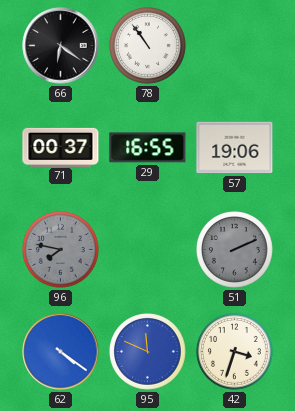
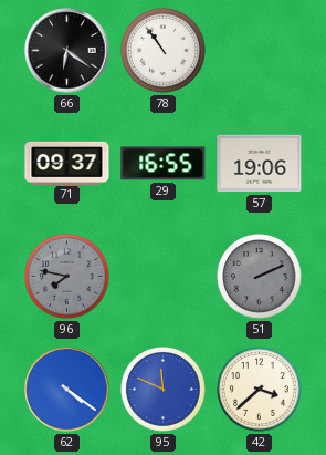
71: 00:37 -> 09:37 (67, 163)
42: 3:33 -> 3:38 (260, 390)
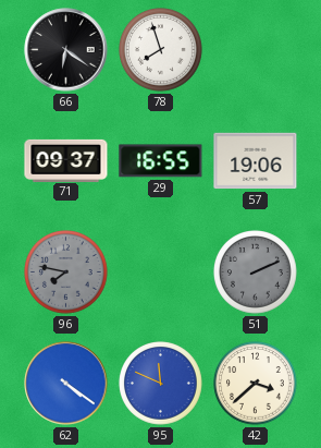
78: 10:54 -> 7:57 (161, 50)
